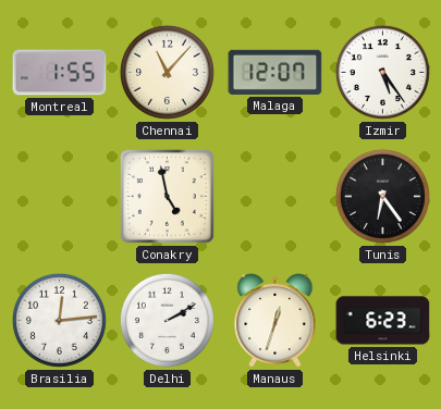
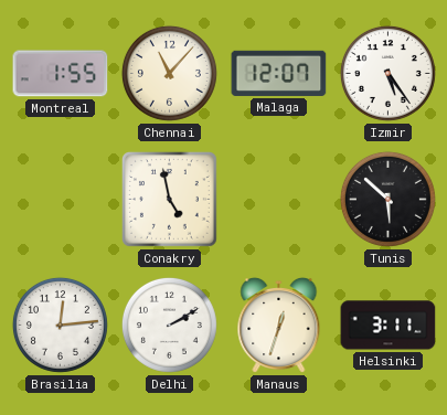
Tunis: 6:24 -> 5:52 (387, 199)
Helsinki: 6:23 -> 3:11 (389, 326)
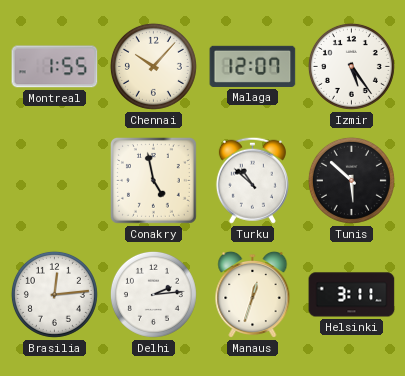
Chennai: 11:07 -> 10:07 (153, 66)
Turku: none -> 10:52 (252, 180)
Delhi: 2:10 -> 2:14 (153, 294)
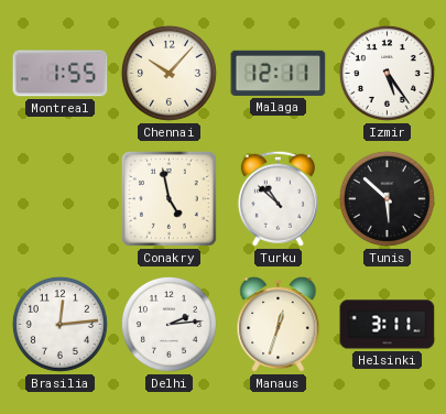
Malaga: 12:07 -> 12:11 (279, 73)
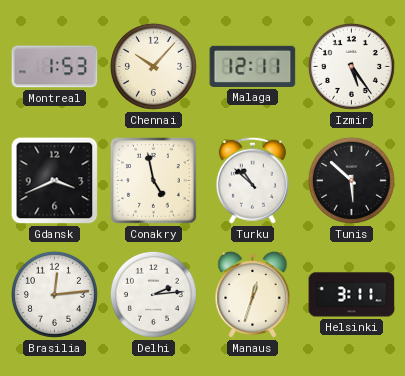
Montreal: 1:55 -> 1:53 (55, 67)
Gdansk: none -> 3:41 (55, 181)
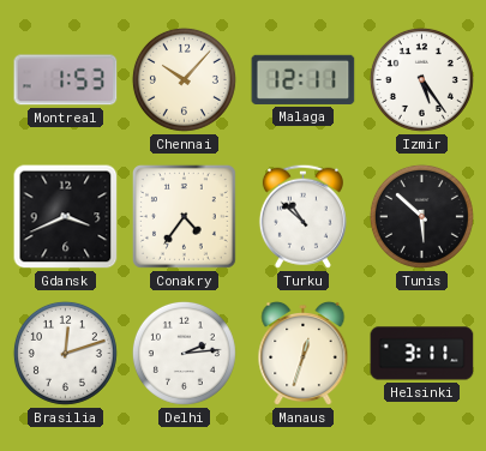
Conakry: 4:58 -> 4:36 (184, 216)
Brasilia: 12:14 -> 12:12 (65, 353)
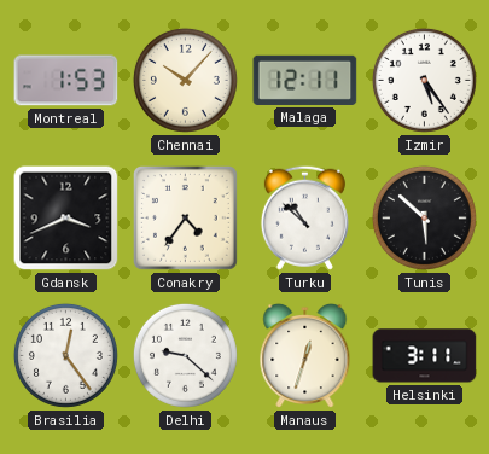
Brasilia: 12:12 -> 12:24 (65, 355)
Delhi: 2:14 -> 9:22 (185, 355)
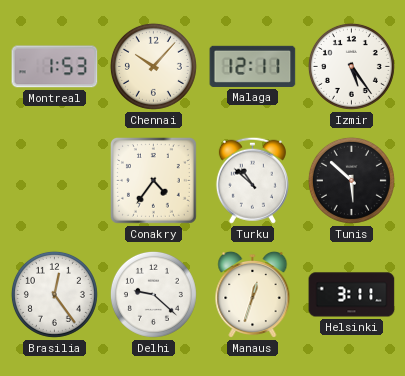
Gdansk: 3:41 -> none (66, 219)
